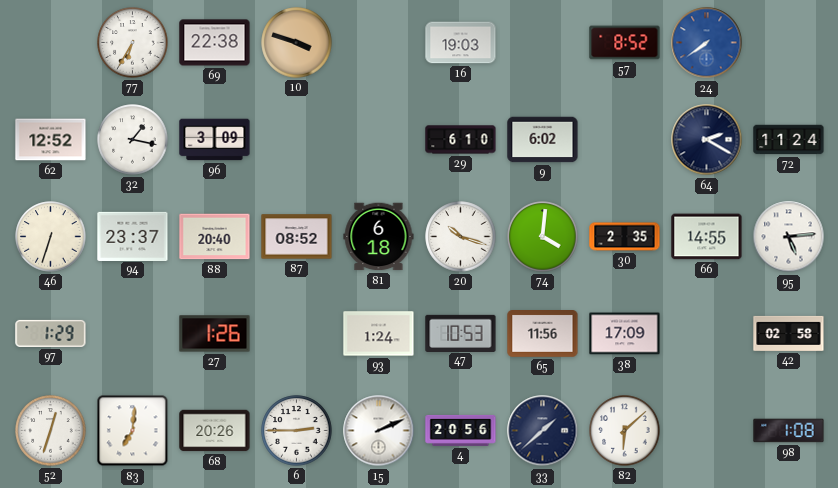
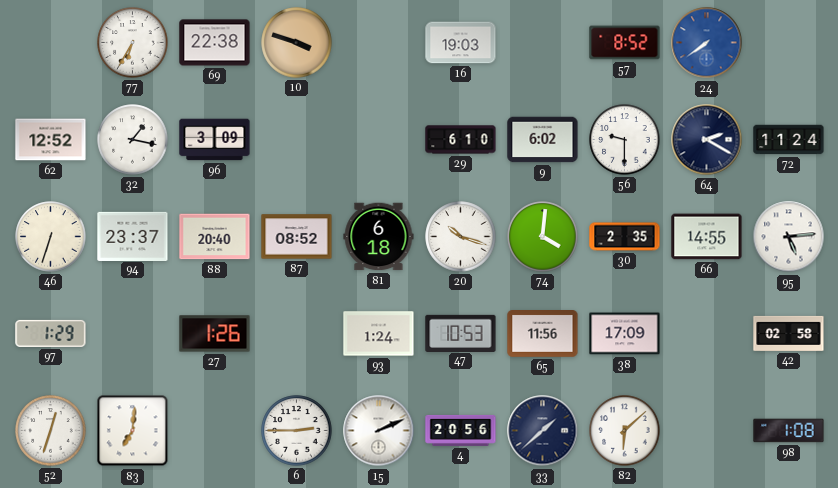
56: none -> 9:30 (625, 140)
68: 20:26 -> none (215, 431)
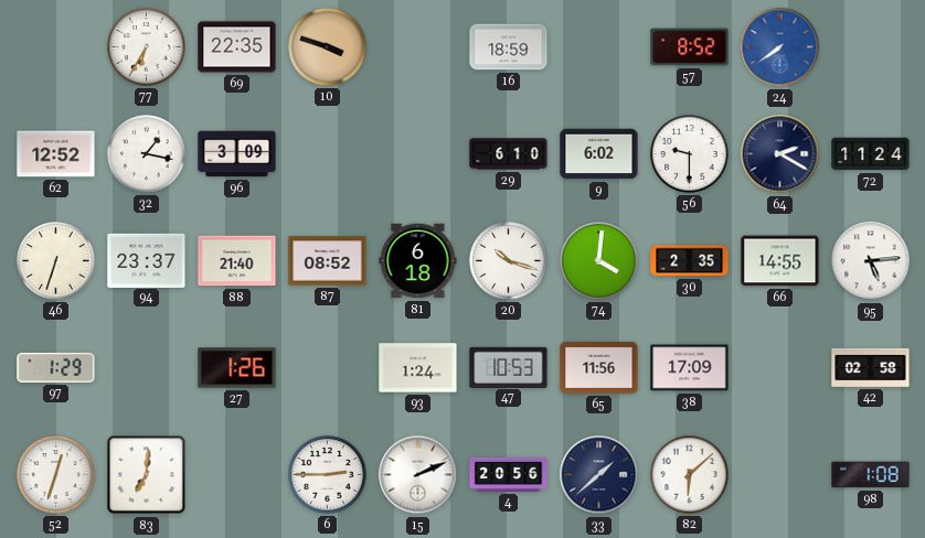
69: 22:38 -> 22:35 (237, 47)
16: 19:03 -> 18:59 (509, 47)
88: 20:40 -> 21:40 (237, 261)
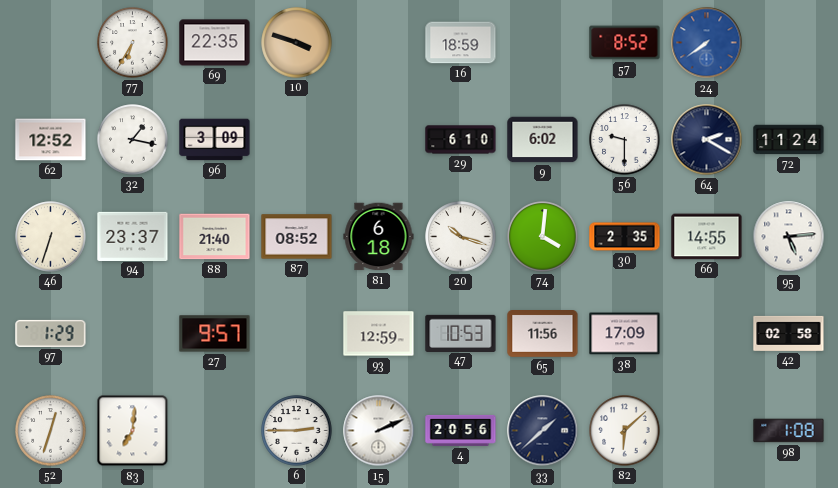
27: 1:26 -> 9:57 (215, 334)
93: 1:24 -> 12:59 (379, 334)
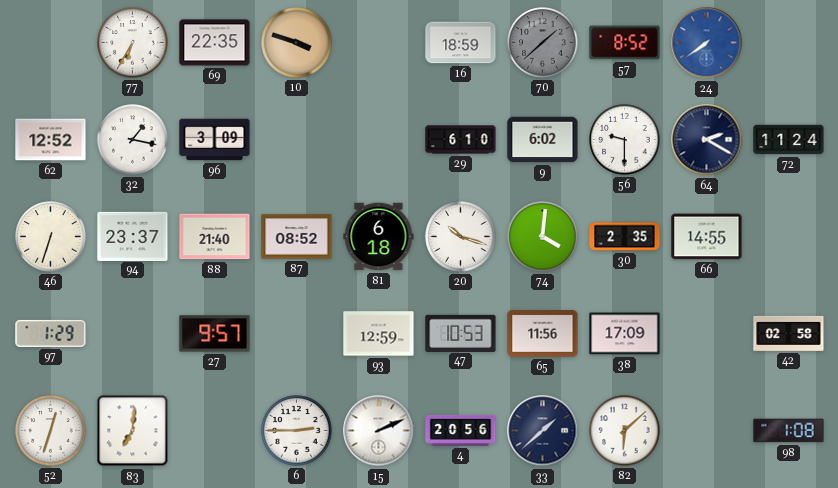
70: none -> 1:38 (543, 43)
95: 5:14 -> none (789, 237)
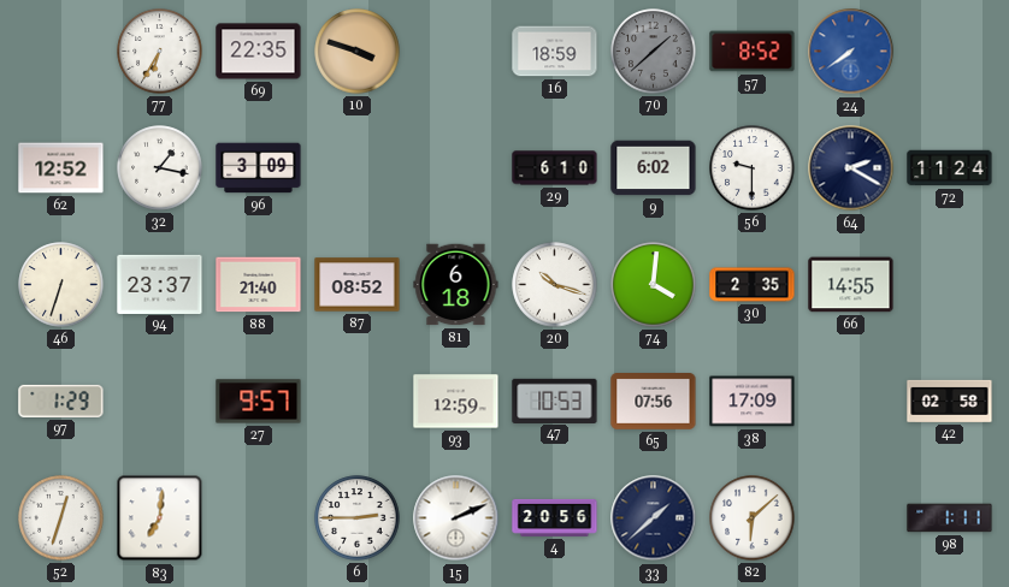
65: 11:56 -> 07:56 (654, 402)
98: 1:08 -> 1:11 (950, 518)
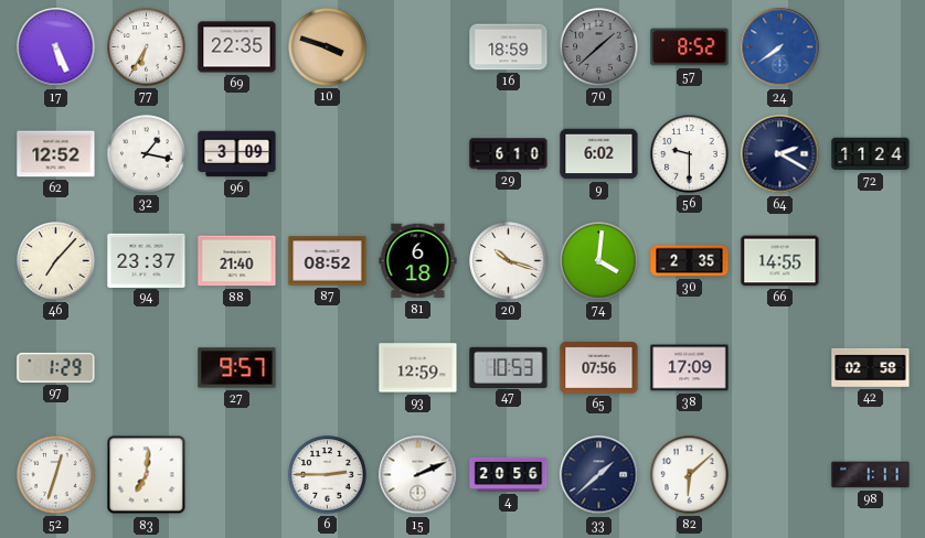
17: none -> 5:26 (56, 47)
46: 6:33 -> 7:07 (56, 261)
